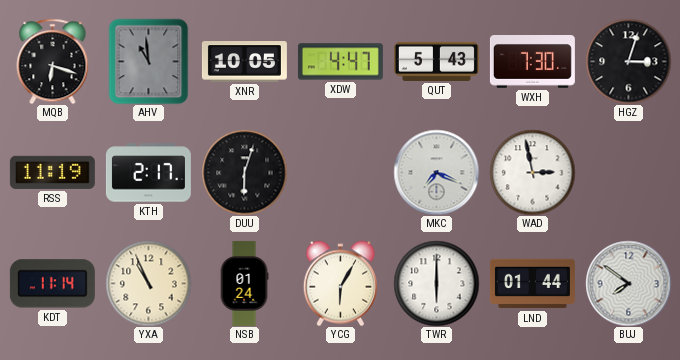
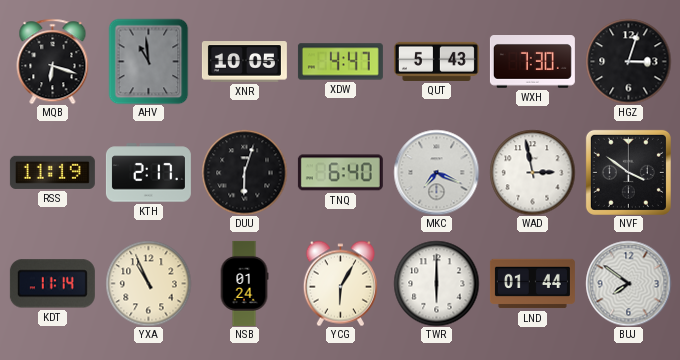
TNQ: none -> 6:40 (340, 173)
NVF: none -> 3:51 (628, 172)
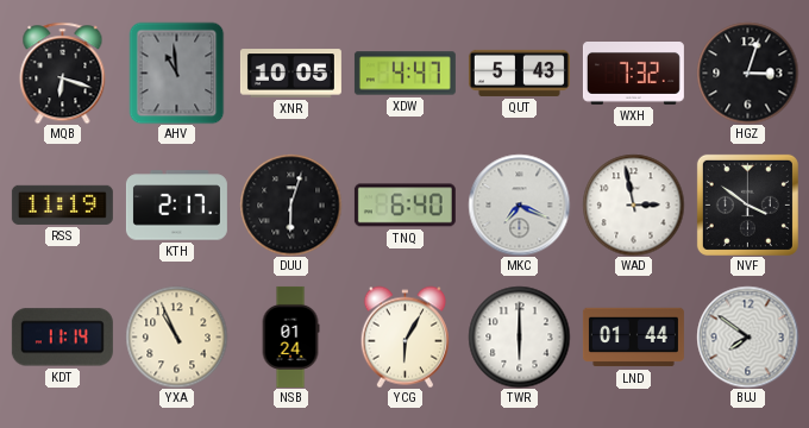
WXH: 7:30 -> 7:32 (633, 74)
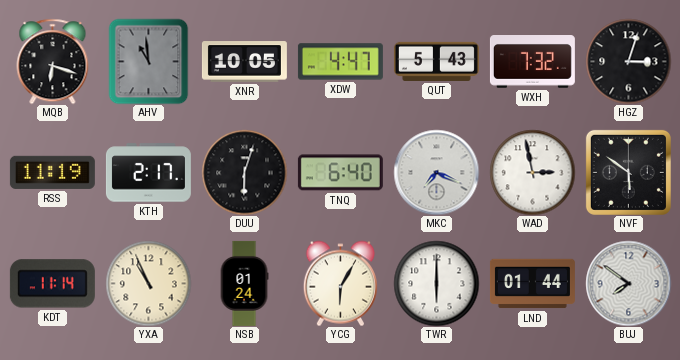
NVF: 3:51 -> 5:51 (628, 172)
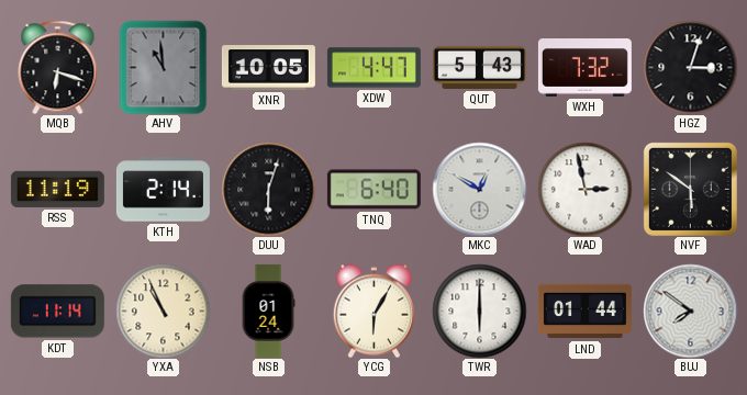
KTH: 2:17 -> 2:14 (163, 190)
MKC: 7:19 -> 12:50 (479, 189)
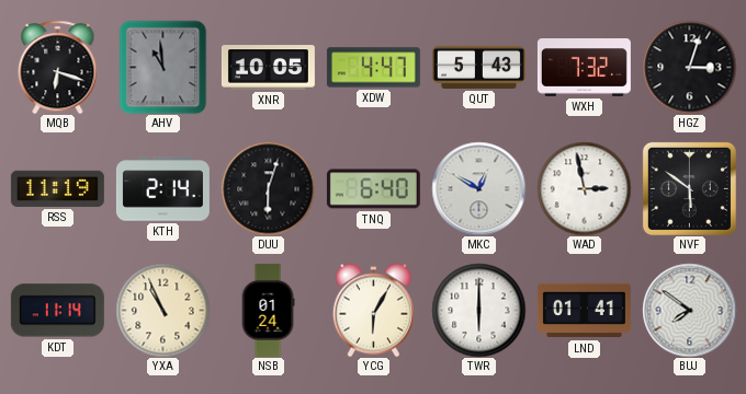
LND: 01:44 -> 01:41 (584, 311)
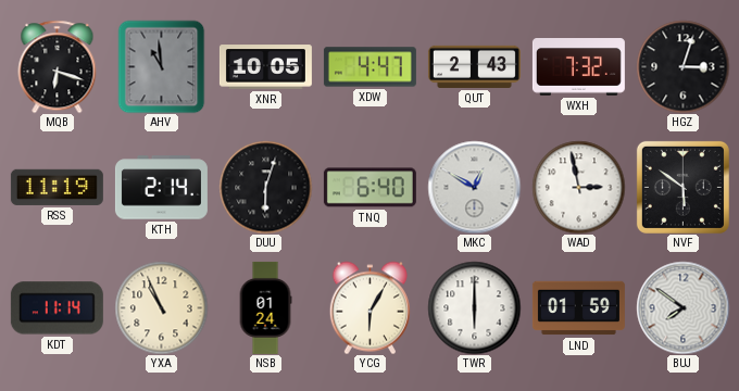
QUT: 5:43 -> 2:43 (474, 66)
LND: 01:41 -> 01:59 (578, 308)
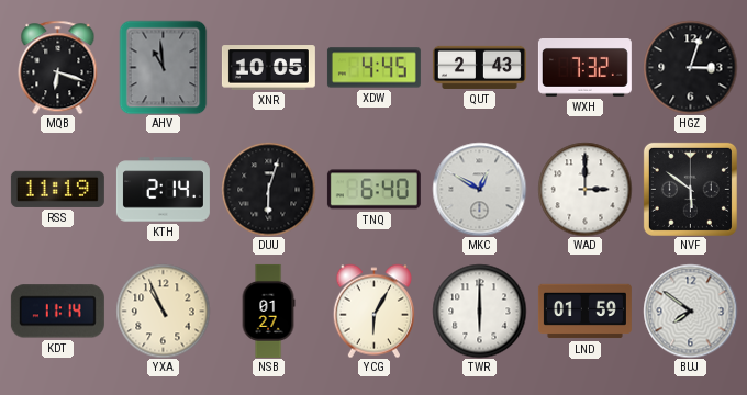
XDW: 4:47 -> 4:45 (374, 68)
WAD: 2:58 -> 3:00 (584, 189)
NSB: 01:24 -> 01:27 (268, 311)
